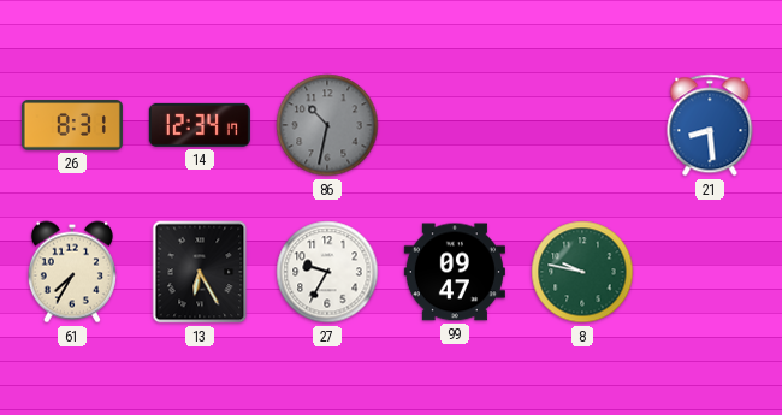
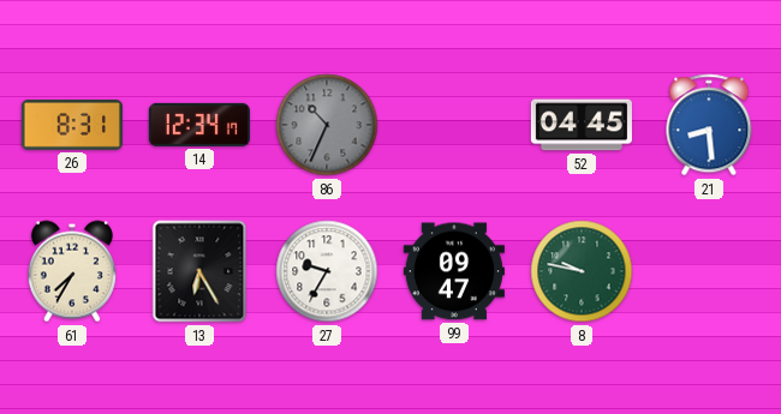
86: 10:32 -> 10:34 (327, 125)
52: none -> 04:45 (582, 125)
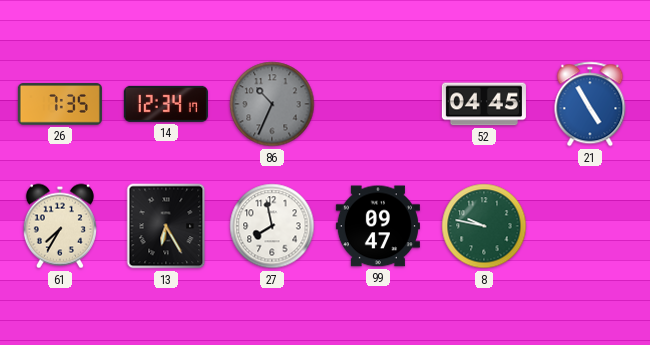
26: 8:31 -> 7:35 (60, 104)
21: 8:29 -> 4:55 (590, 104)
27: 9:35 -> 7:58 (272, 226)
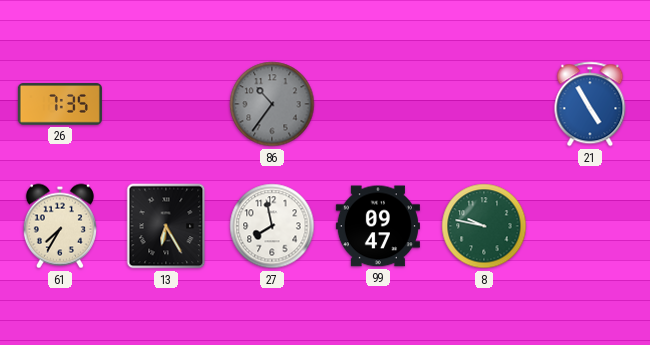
14: 12:34 -> none (166, 104)
86: 10:34 -> 10:36 (272, 104)
52: 04:45 -> none (484, 104)
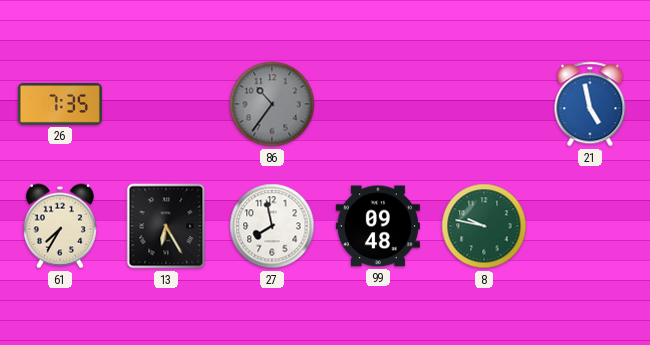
21: 4:55 -> 4:58 (590, 104)
99: 09:47 -> 09:48 (378, 226)
